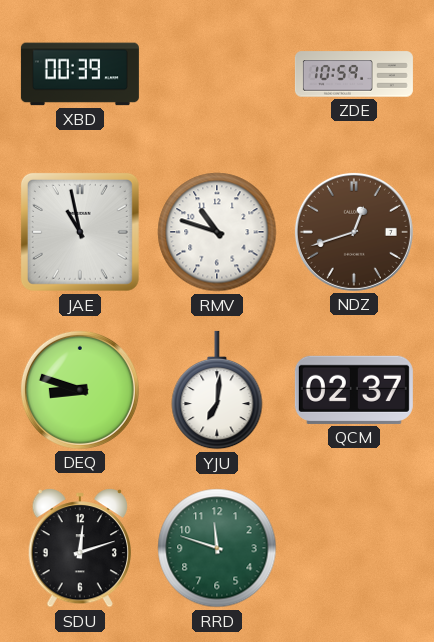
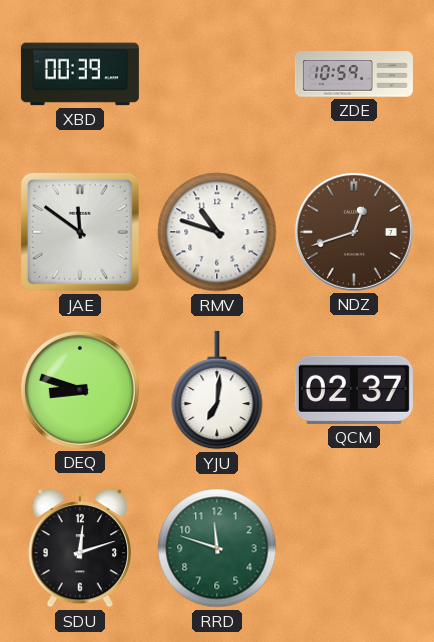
JAE: 10:58 -> 11:51 (80, 232)
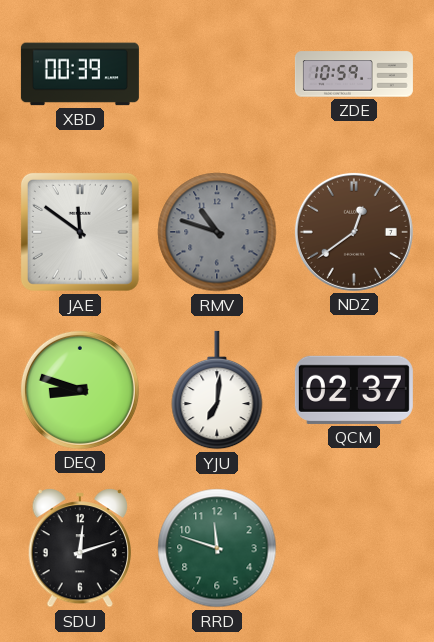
RMV dial: white -> grey (217, 232)
NDZ: 12:42 -> 12:39 (354, 232)
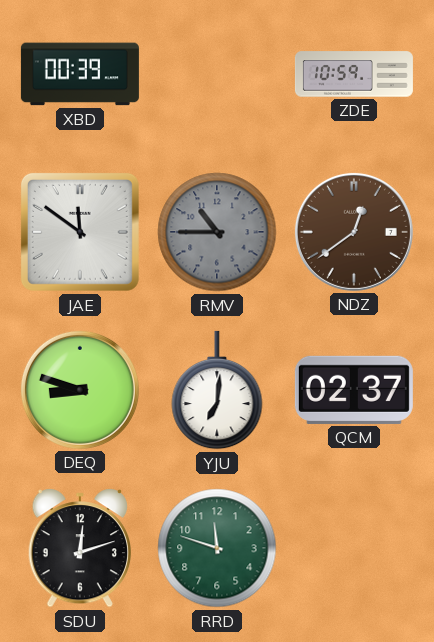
RMV: 10:48 -> 10:45 (217, 232)
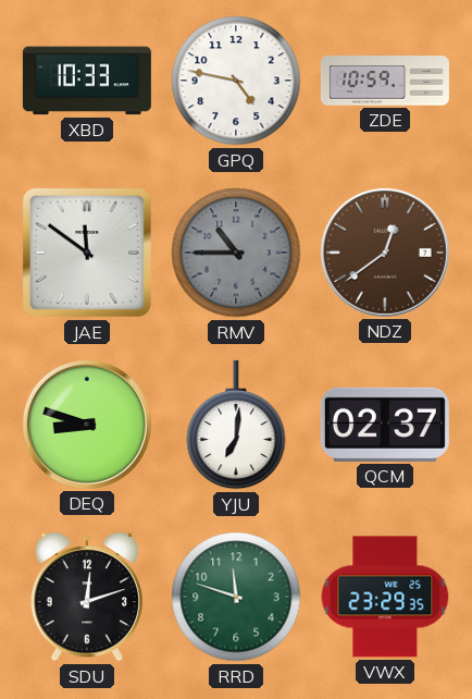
XBD: 00:39 -> 10:33 (87, 81)
GPQ: none -> 4:47 (236, 81)
VWX: none -> 23:29 (385, 597)
